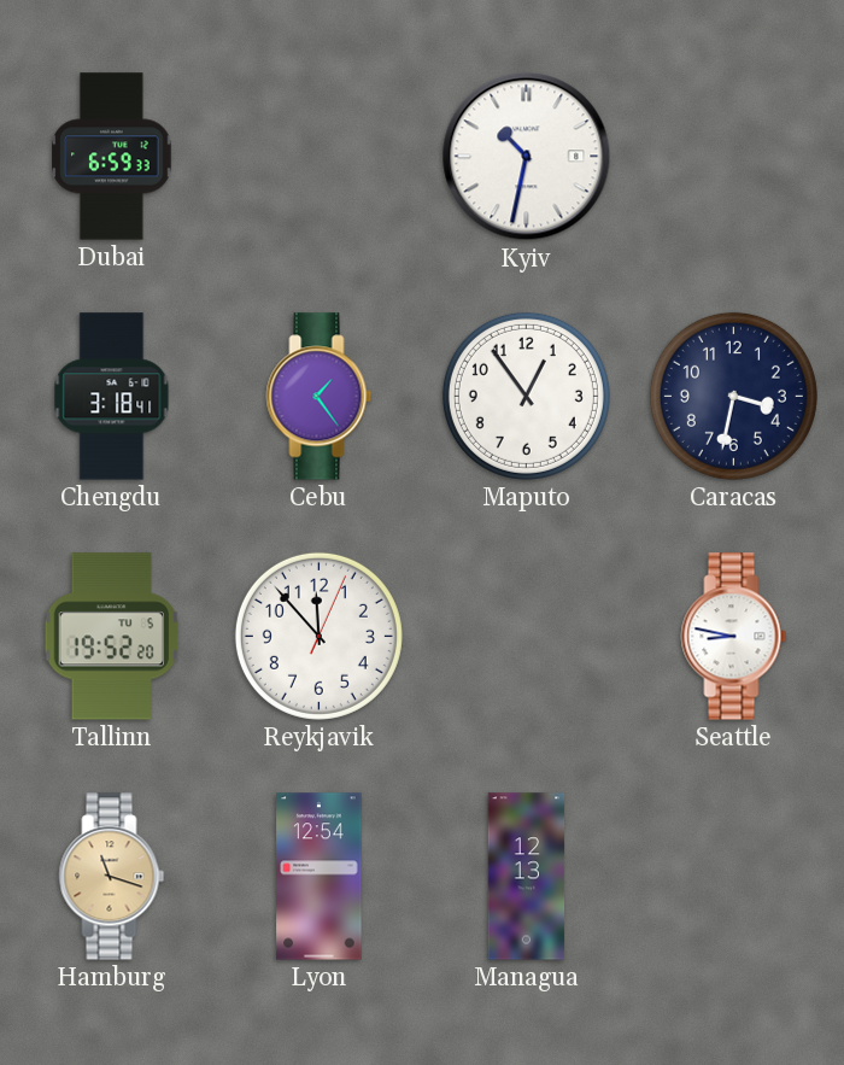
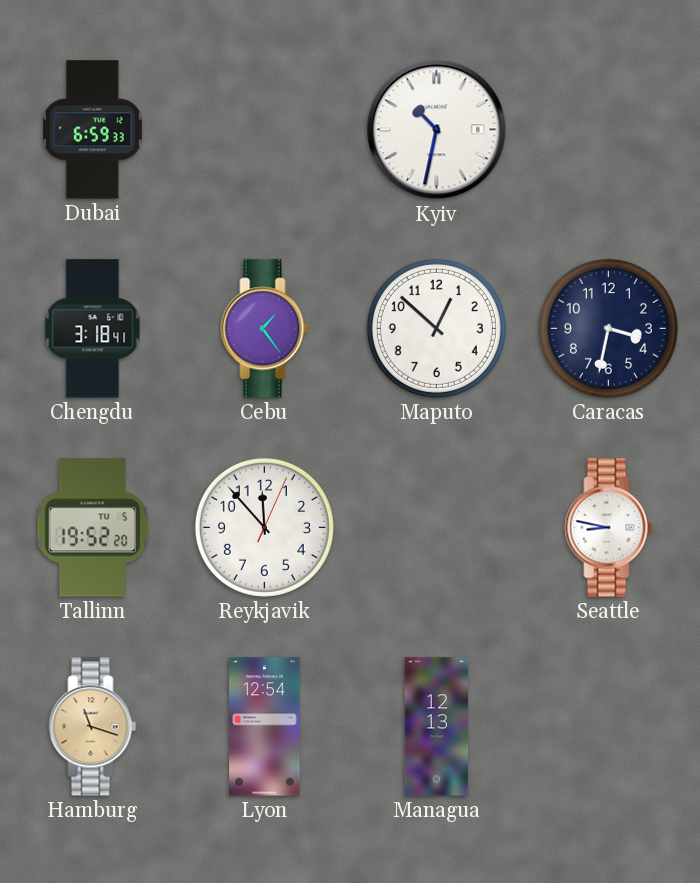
Maputo: 12:54 -> 12:52 (436, 328)
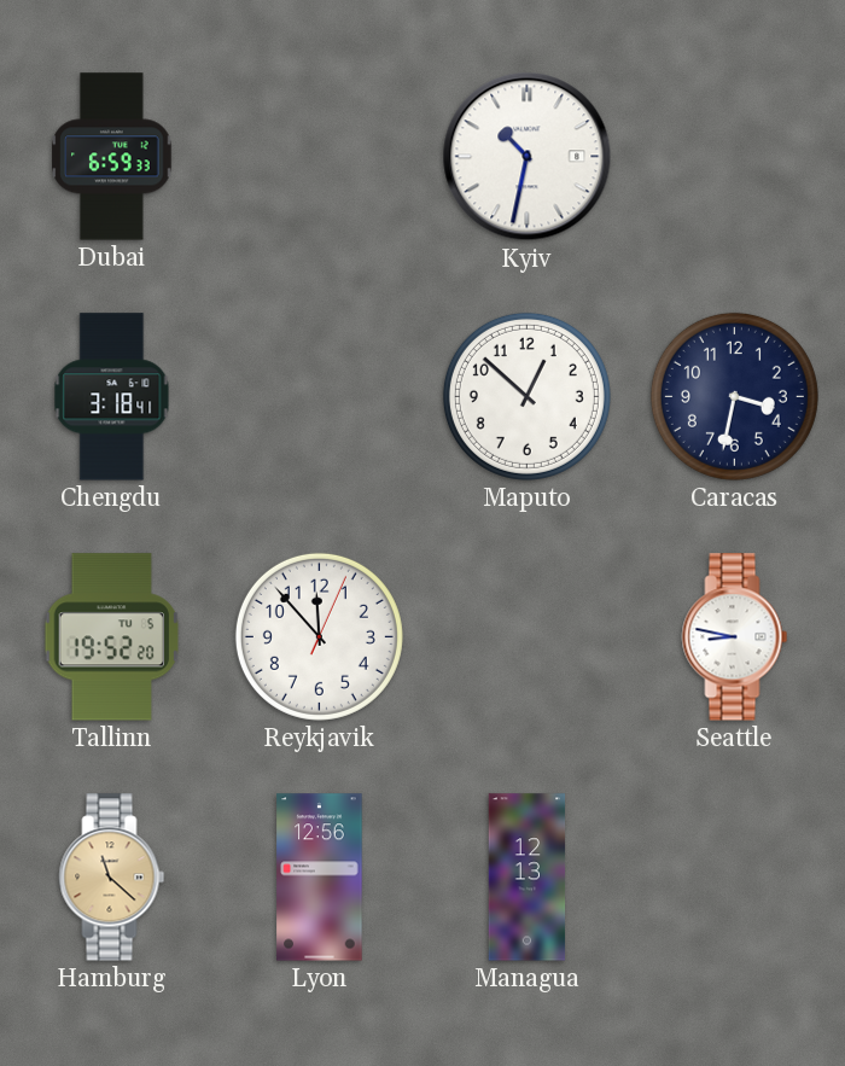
Cebu: 1:24 -> none (265, 329)
Hamburg: 11:18 -> 11:22 (112, 878)
Lyon: 12:54 -> 12:56 (320, 878)
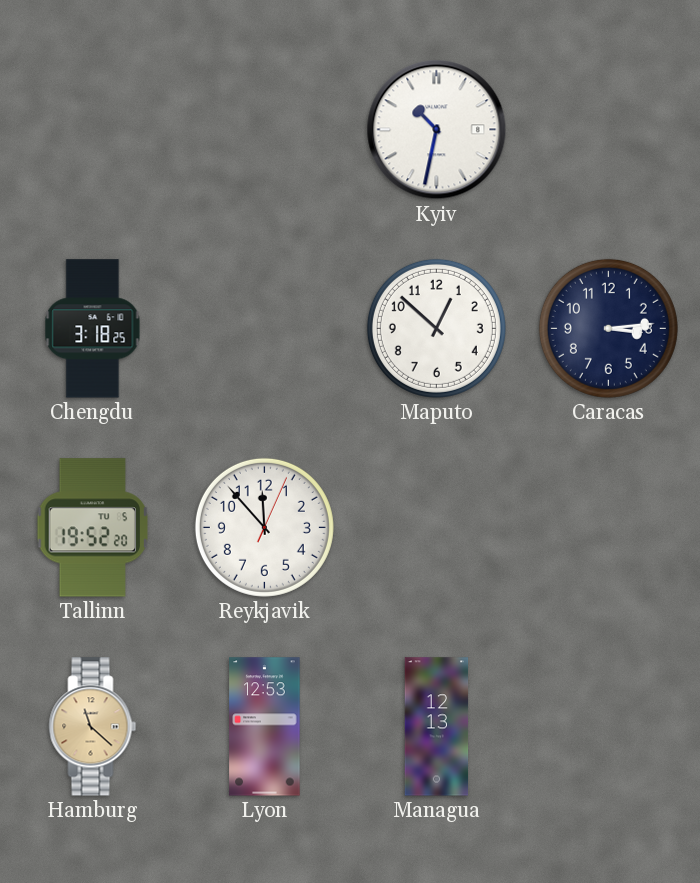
Dubai: 6:59 -> none (112, 157)
Chengdu: 3:18:41 -> 3:18:25 (93, 329)
Caracas: 3:32 -> 3:14 (608, 328)
Seattle: 8:47 -> none (735, 637)
Lyon: 12:56 -> 12:53 (265, 727)
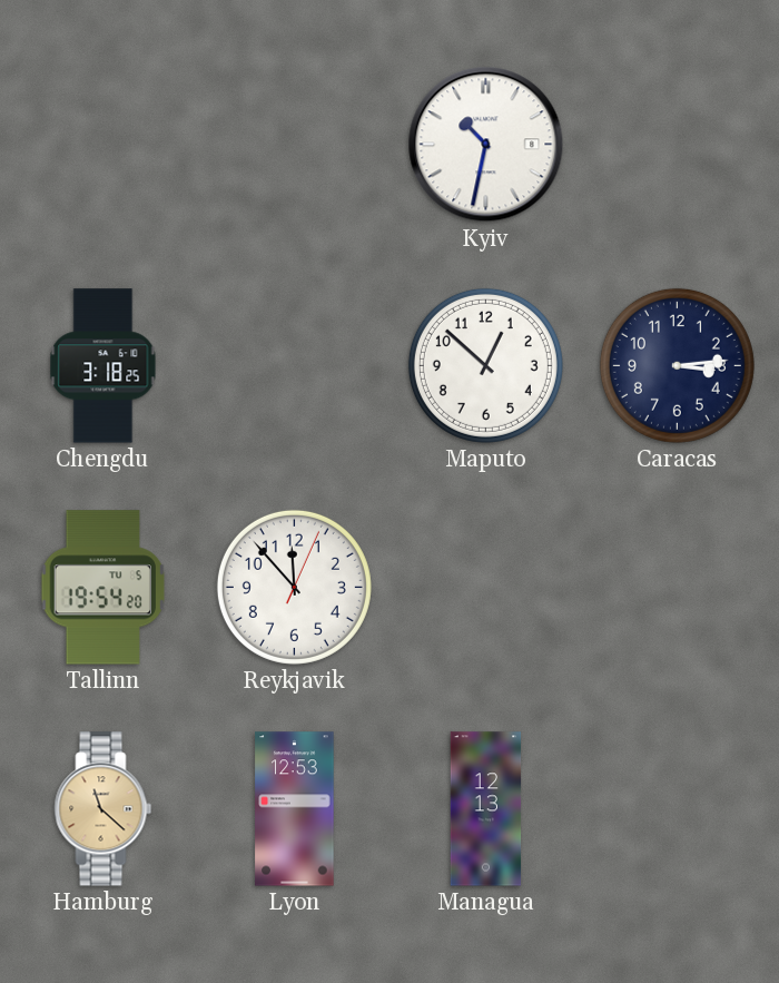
Tallinn: 19:52 -> 19:54 (102, 588)
